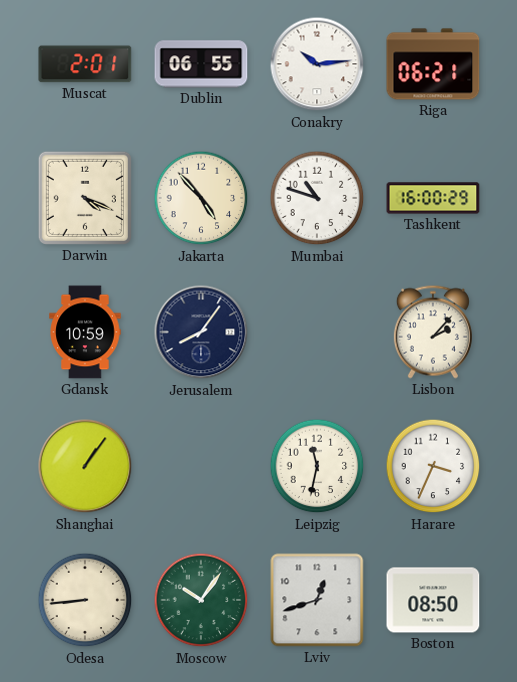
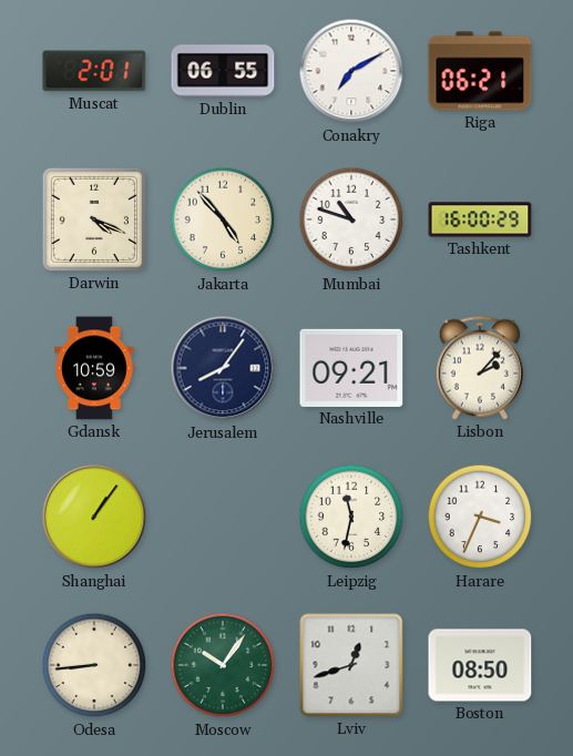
Conakry: 10:14 -> 7:10 (351, 71)
Nashville: none -> 09:21 (351, 368)
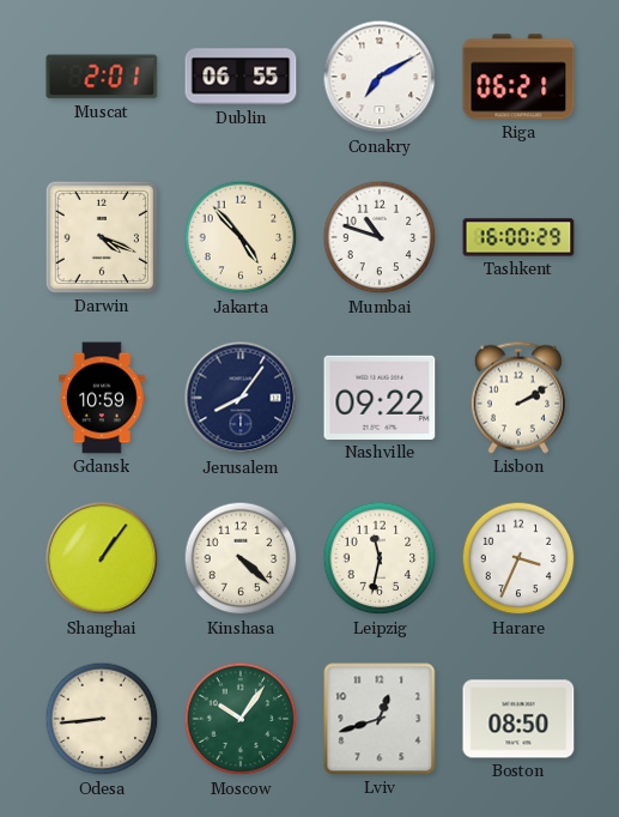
Nashville: 09:21 -> 09:22 (380, 398)
Lisbon: 2:07 -> 2:10 (518, 398)
Kinshasa: none -> 4:22 (241, 558)
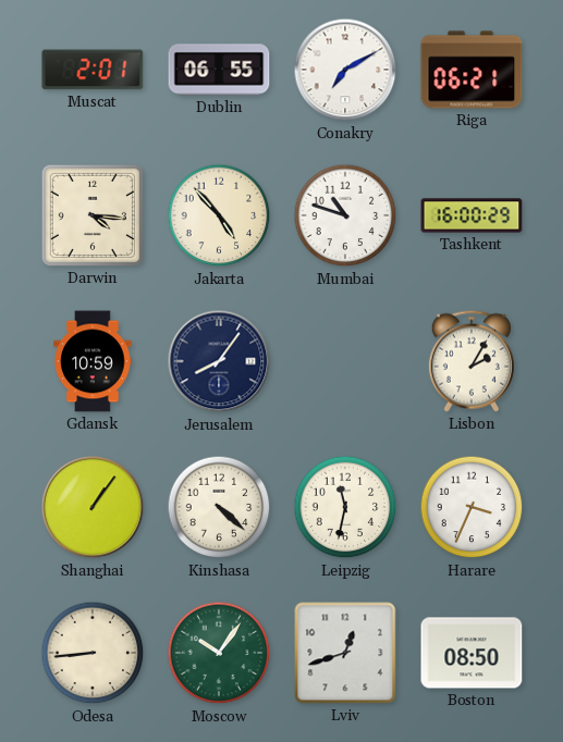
Darwin: 4:19 -> 4:16 (93, 215)
Nashville: 09:22 -> none (380, 398)
Lisbon: 2:10 -> 2:05 (472, 361)
